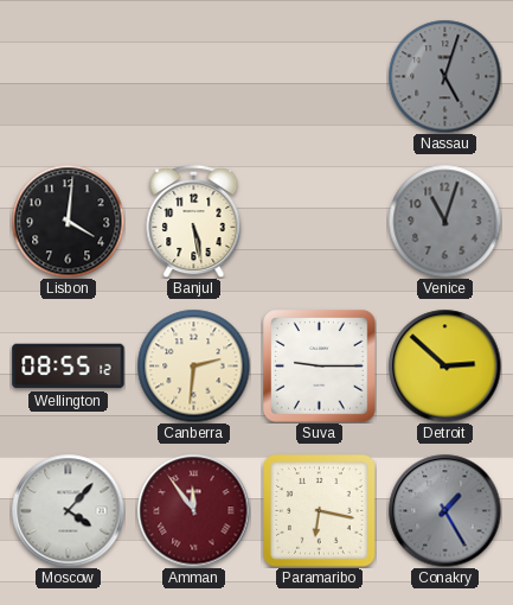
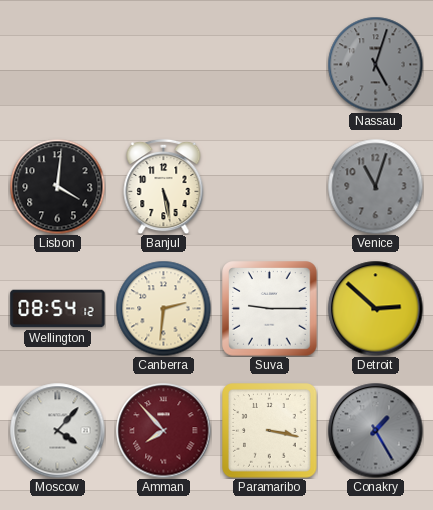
Wellington: 08:55 -> 08:54 (58, 309)
Amman: 11:54 -> 7:53 (163, 430)
Paramaribo: 6:17 -> 3:17 (270, 431)
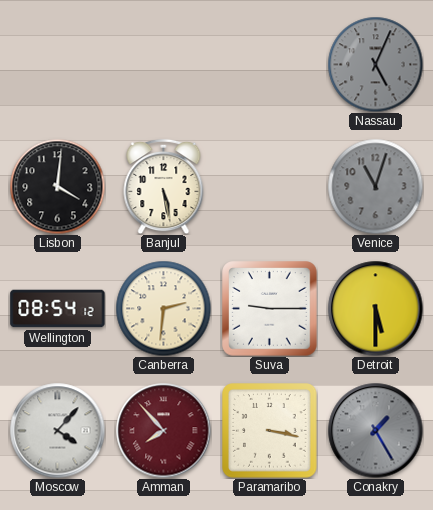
Nassau: 5:03 -> 5:04 (375, 64)
Detroit: 2:52 -> 5:30 (375, 308)
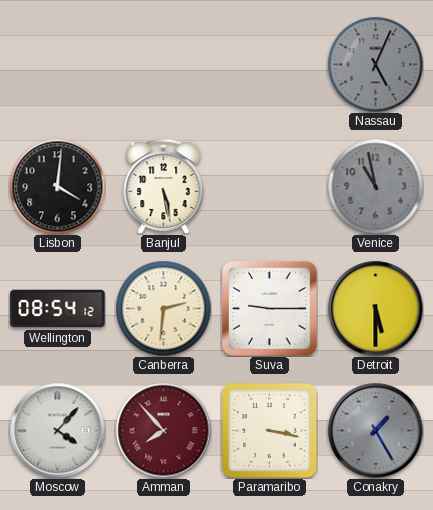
Venice: 11:03 -> 10:58 (375, 186)
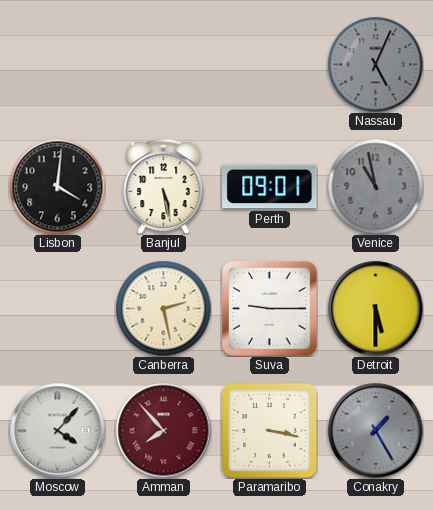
Perth: none -> 09:01 (270, 187)
Wellington: 08:54 -> none (58, 309)
Canberra: 2:31 -> 2:28 (163, 308)
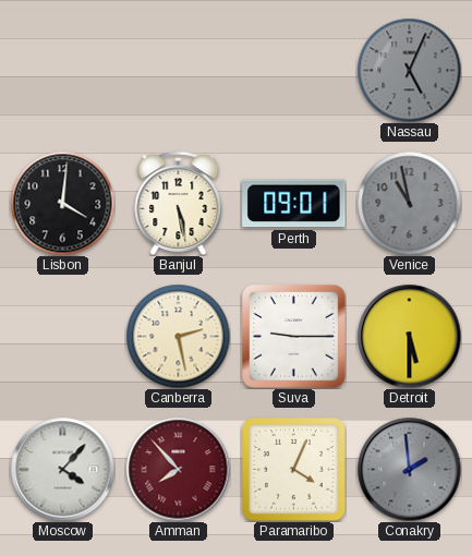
Paramaribo: 3:17 -> 4:04 (294, 470)
Conakry: 1:25 -> 1:59 (409, 469)
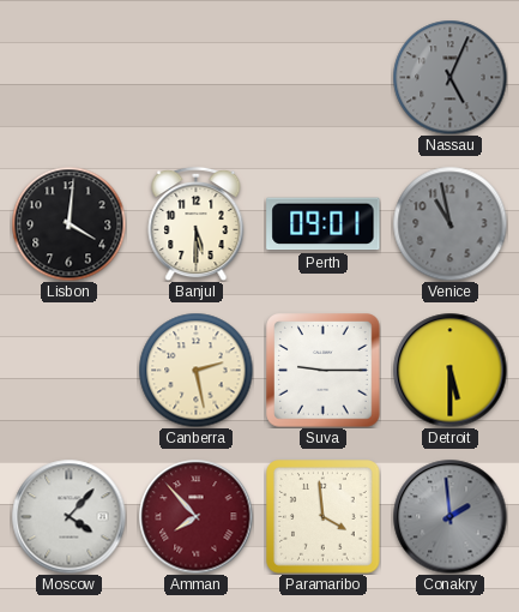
Banjul: 5:28 -> 5:30 (197, 223)
Paramaribo: 4:04 -> 3:59 (324, 517)
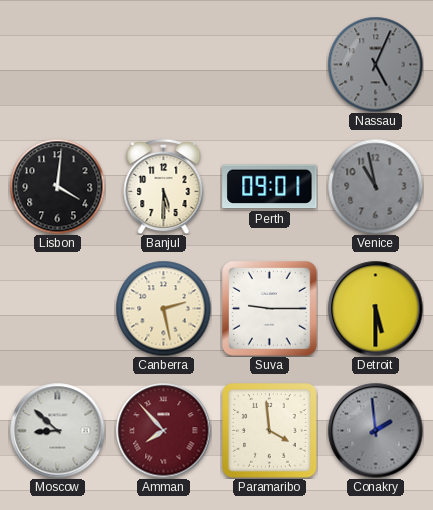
Moscow: 4:07 -> 8:52 (57, 430)
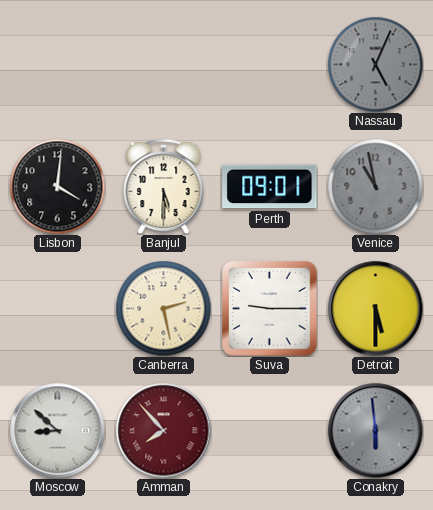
Paramaribo: 3:59 -> none (270, 431)
Conakry: 1:59 -> 5:59 (375, 430)
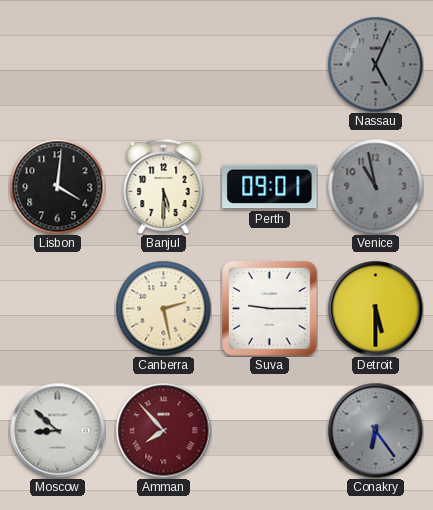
Conakry: 5:59 -> 6:24 (375, 430)
